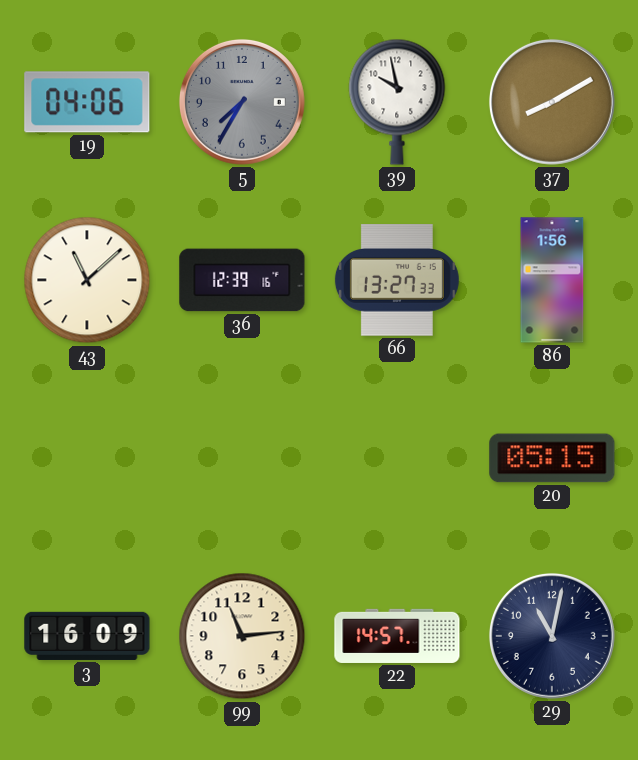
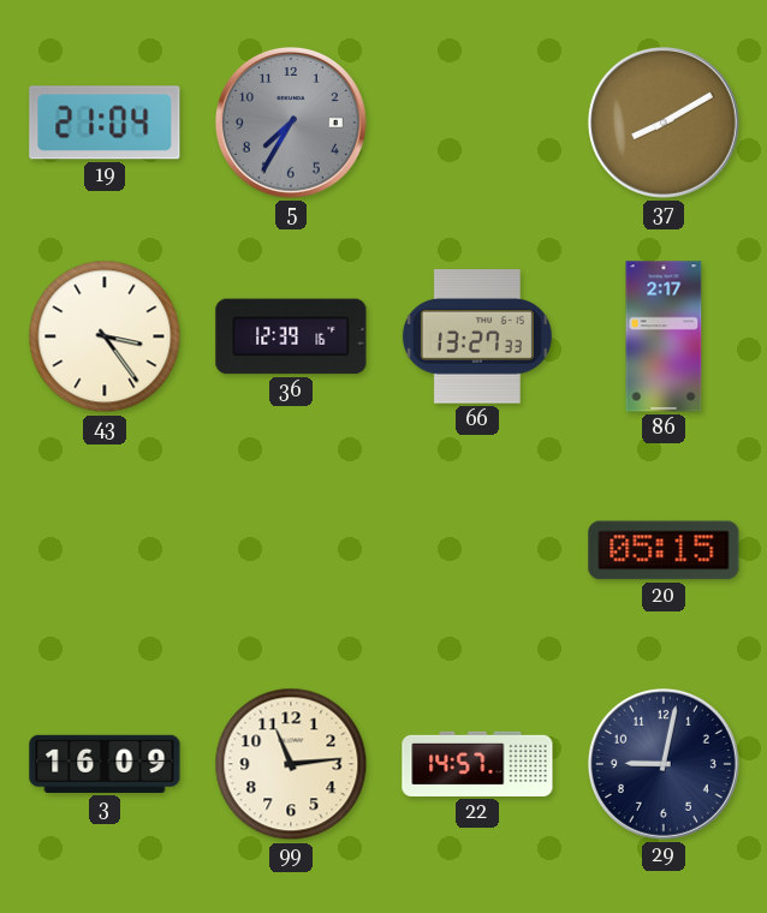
19: 04:06 -> 21:04 (105, 123)
39: 9:58 -> none (397, 102)
43: 11:08 -> 3:24 (105, 336)
86: 1:56 -> 2:17 (664, 336)
29: 11:02 -> 9:02 (664, 764)
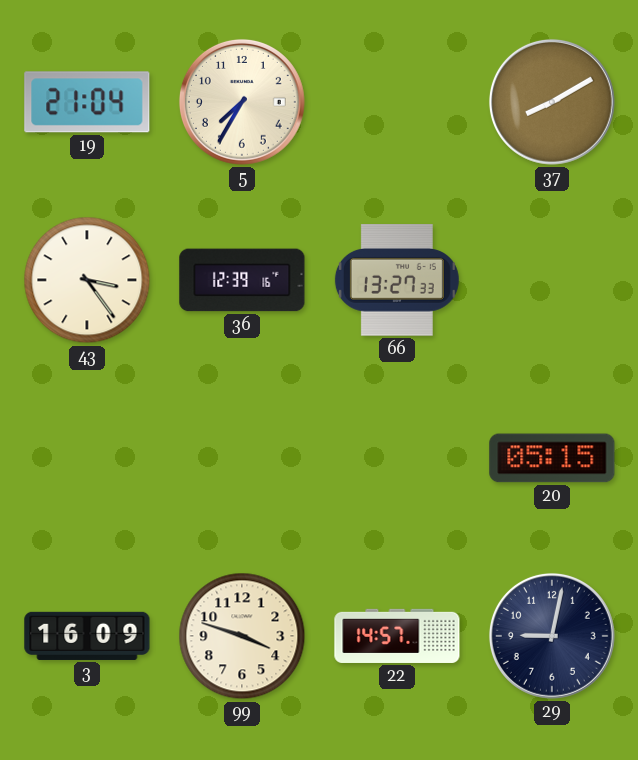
5 dial: grey -> cream (242, 102)
86: 2:17 -> none (664, 336)
99: 11:14 -> 3:48 (242, 636)
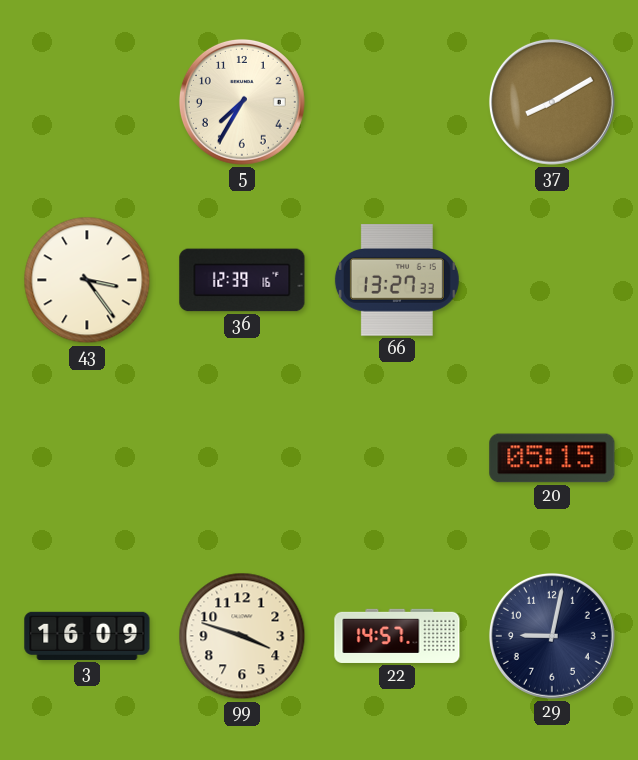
19: 21:04 -> none (87, 102)
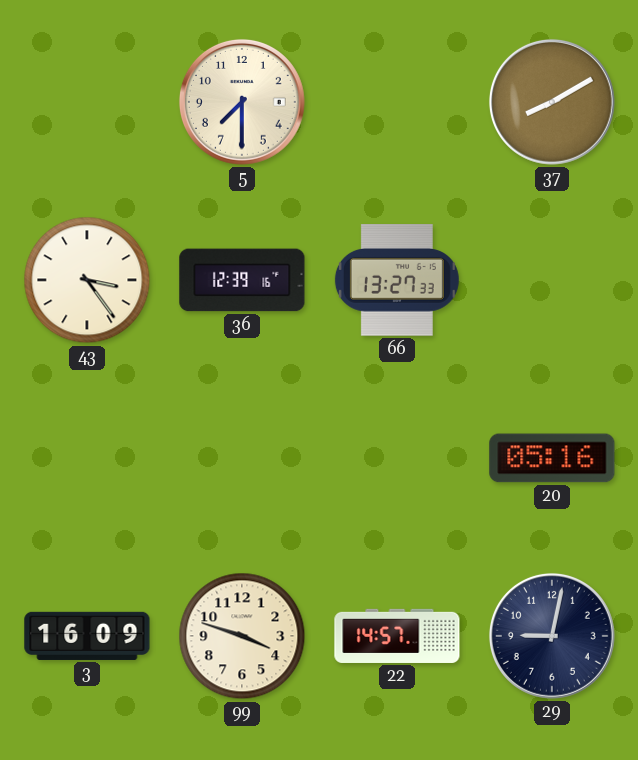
5: 7:35 -> 7:30 (242, 102)
20: 05:15 -> 05:16 (552, 458)
